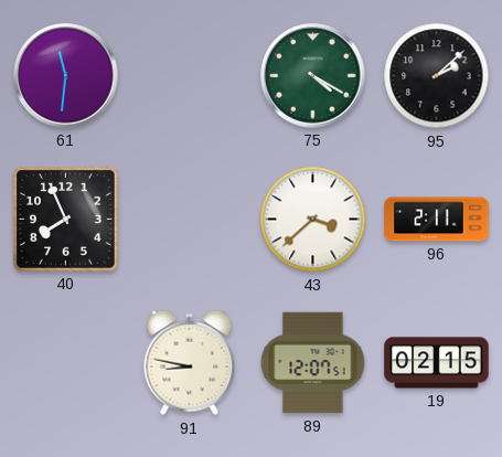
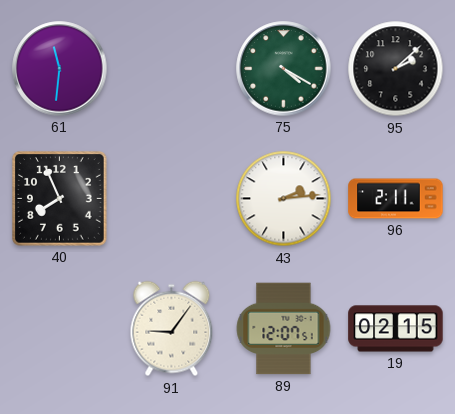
43: 3:38 -> 2:14 (284, 199)
91: 8:47 -> 9:06 (172, 329)
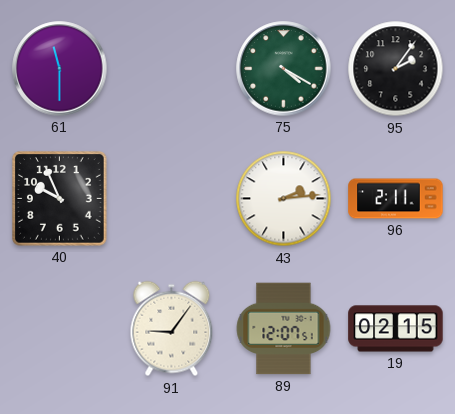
61: 11:31 -> 11:30 (60, 69)
95: 2:08 -> 2:06 (396, 69)
40: 7:56 -> 9:56 (60, 199)
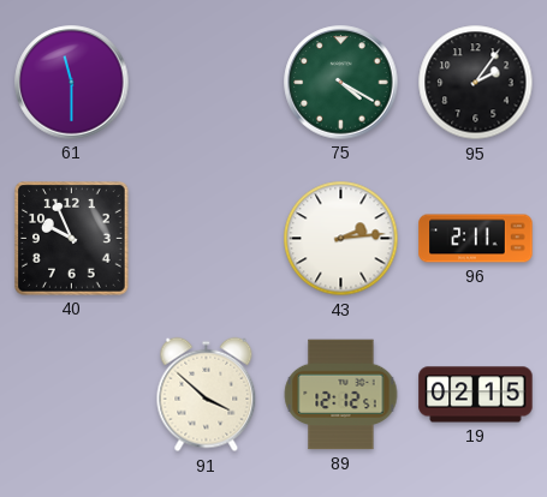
91: 9:06 -> 3:52 (207, 395)
89: 12:07 -> 12:12 (341, 395)
